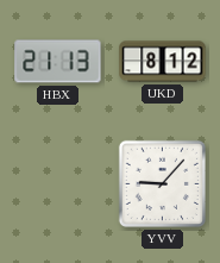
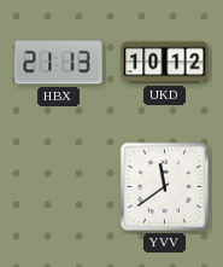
UKD: 8:12 -> 10:12 (165, 63)
YVV: 9:07 -> 11:39 (164, 186)
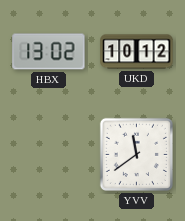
HBX: 21:13 -> 13:02 (49, 52)
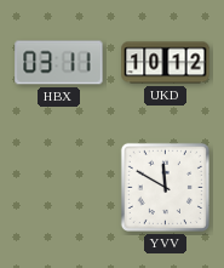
HBX: 13:02 -> 03:11 (59, 63)
YVV: 11:39 -> 11:50 (165, 187)
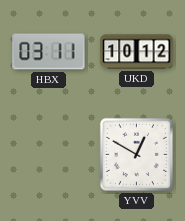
YVV: 11:50 -> 12:50 (136, 154)
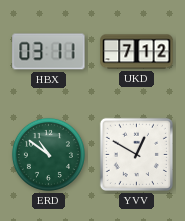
UKD: 10:12 -> 7:12 (137, 52)
ERD: none -> 10:51 (48, 154)
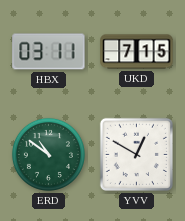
UKD: 7:12 -> 7:15 (137, 52)
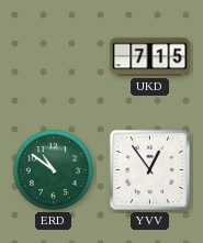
HBX: 03:11 -> none (49, 52)
YVV: 12:50 -> 12:54 (149, 169)
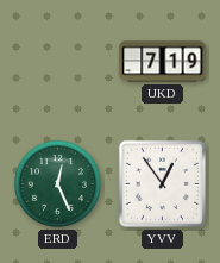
UKD: 7:15 -> 7:19 (163, 62)
ERD: 10:51 -> 12:26 (57, 183)
